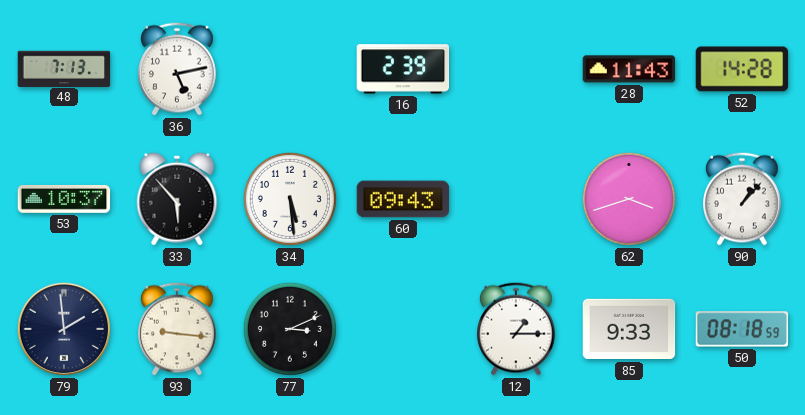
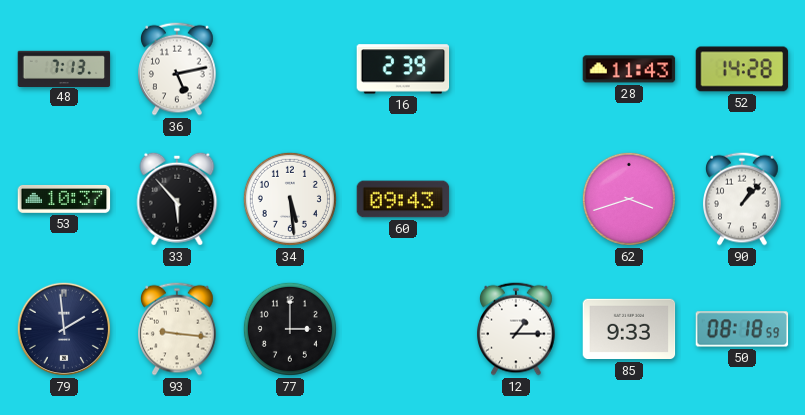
77: 3:11 -> 3:00 (290, 329)
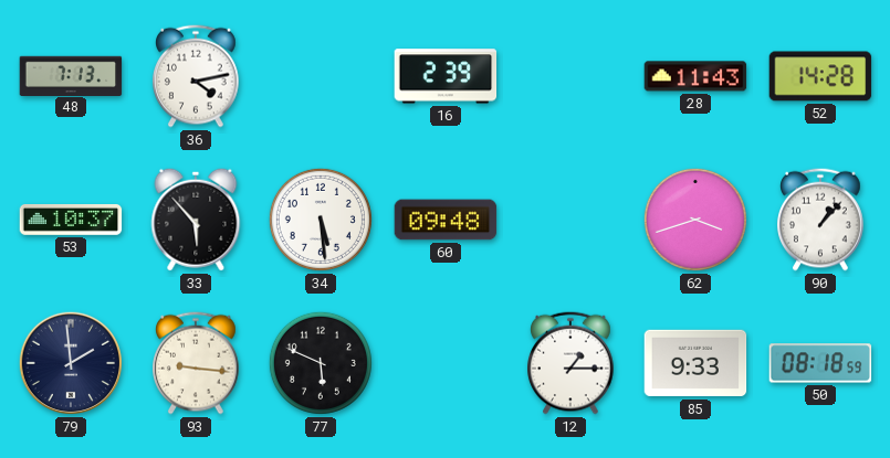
36: 5:13 -> 4:13 (197, 76)
60: 09:43 -> 09:48 (446, 220)
77: 3:00 -> 5:49 (321, 363)
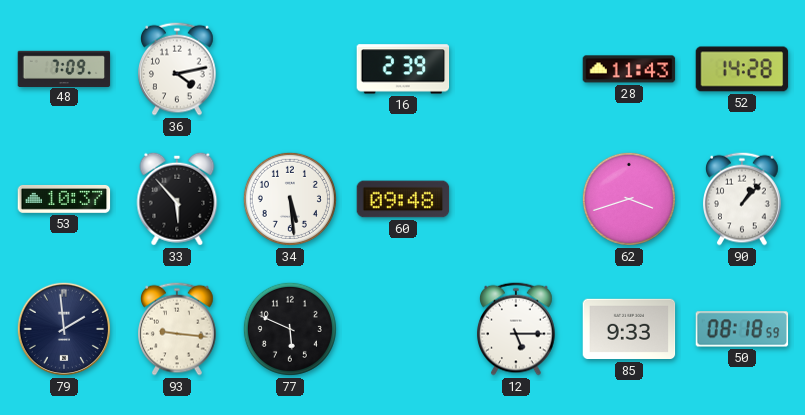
48: 7:13 -> 7:09 (64, 68)
12: 1:15 -> 5:15 (517, 329)
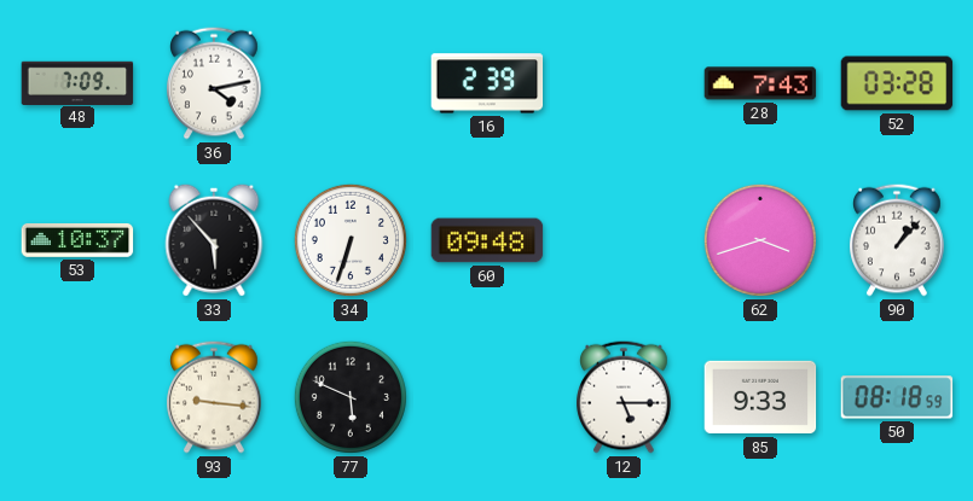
28: 11:43 -> 7:43 (760, 83)
52: 14:28 -> 03:28 (897, 83)
34: 5:29 -> 6:33 (351, 240)
79: 1:59 -> none (64, 329)
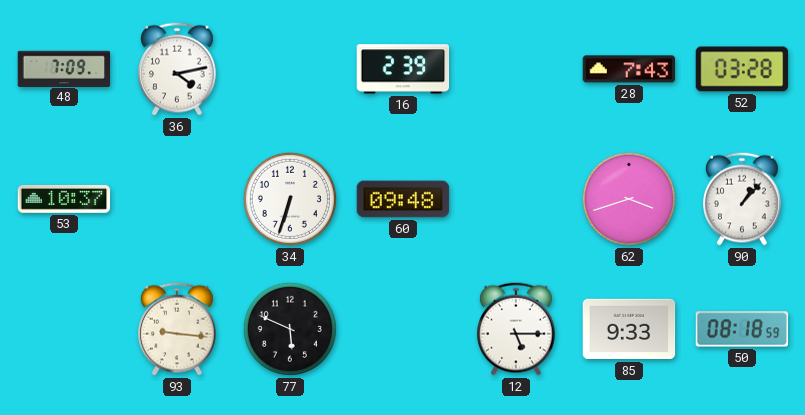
33: 5:53 -> none (214, 240)
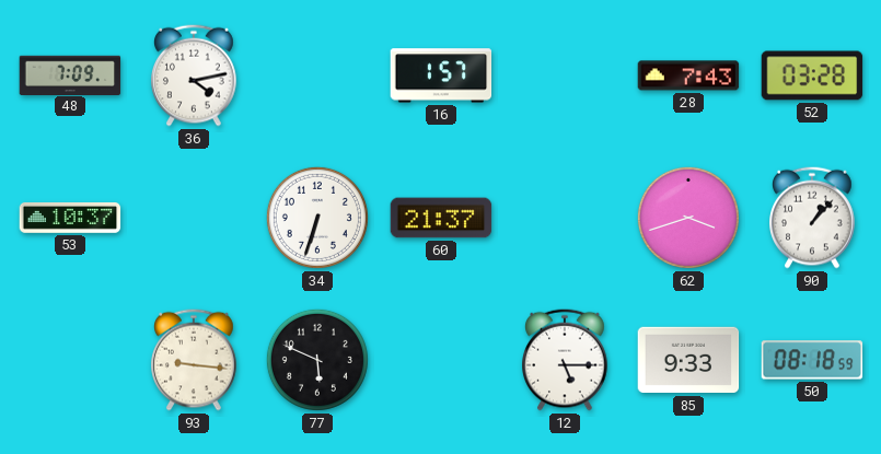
16: 2:39 -> 1:57 (441, 75)
60: 09:48 -> 21:37 (441, 218)
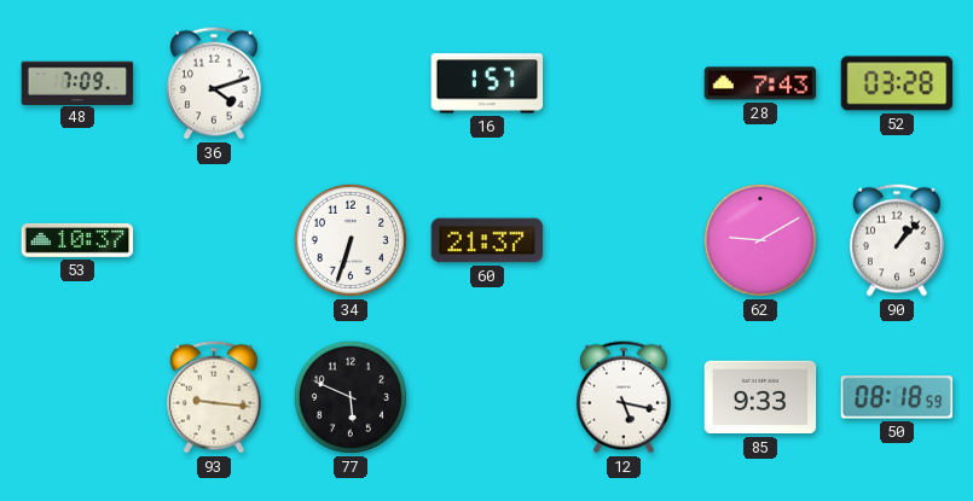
36: 4:13 -> 4:12 (215, 83)
62: 3:42 -> 9:10 (760, 240)
12: 5:15 -> 5:17 (625, 397)
